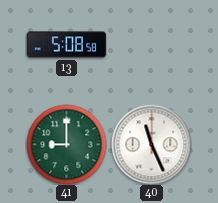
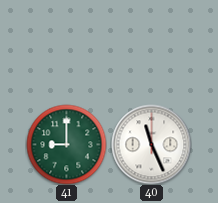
13: 5:08 -> none (66, 45)
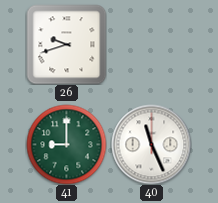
26: none -> 9:42 (66, 44)
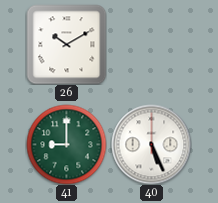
26: 9:42 -> 10:10 (66, 44)
40: 11:26 -> 5:26 (151, 144)
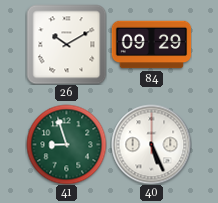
84: none -> 09:29 (151, 45)
41: 9:00 -> 8:57 (66, 144)
